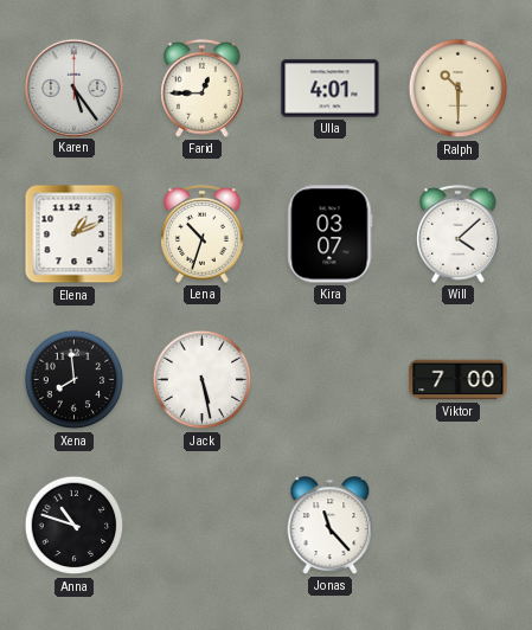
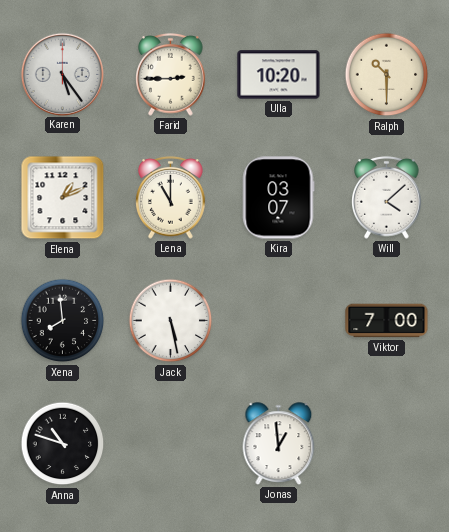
Farid: 12:45 -> 2:45 (171, 74)
Ulla: 4:01 -> 10:20 (279, 75)
Lena: 10:33 -> 11:00 (171, 197)
Jonas: 11:23 -> 12:59 (279, 444)
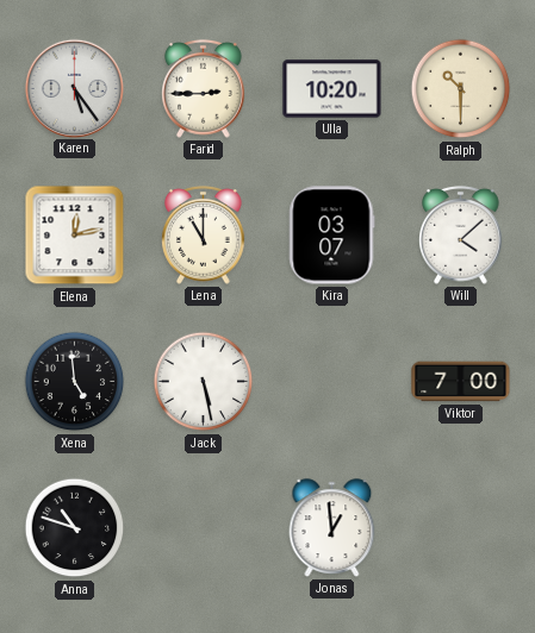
Elena: 1:11 -> 12:13 (75, 236)
Xena: 7:59 -> 4:59 (75, 382)
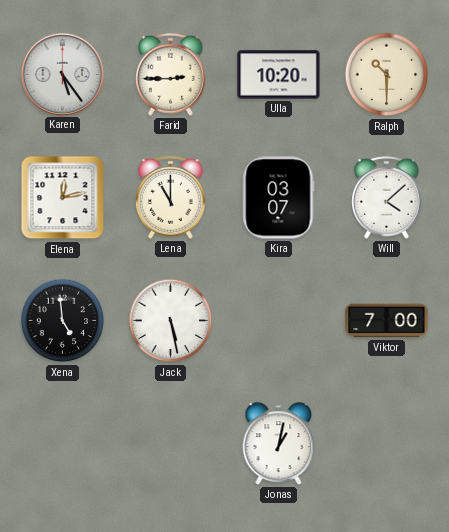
Anna: 10:48 -> none (75, 528)
Jonas: 12:59 -> 1:02 (279, 444)
